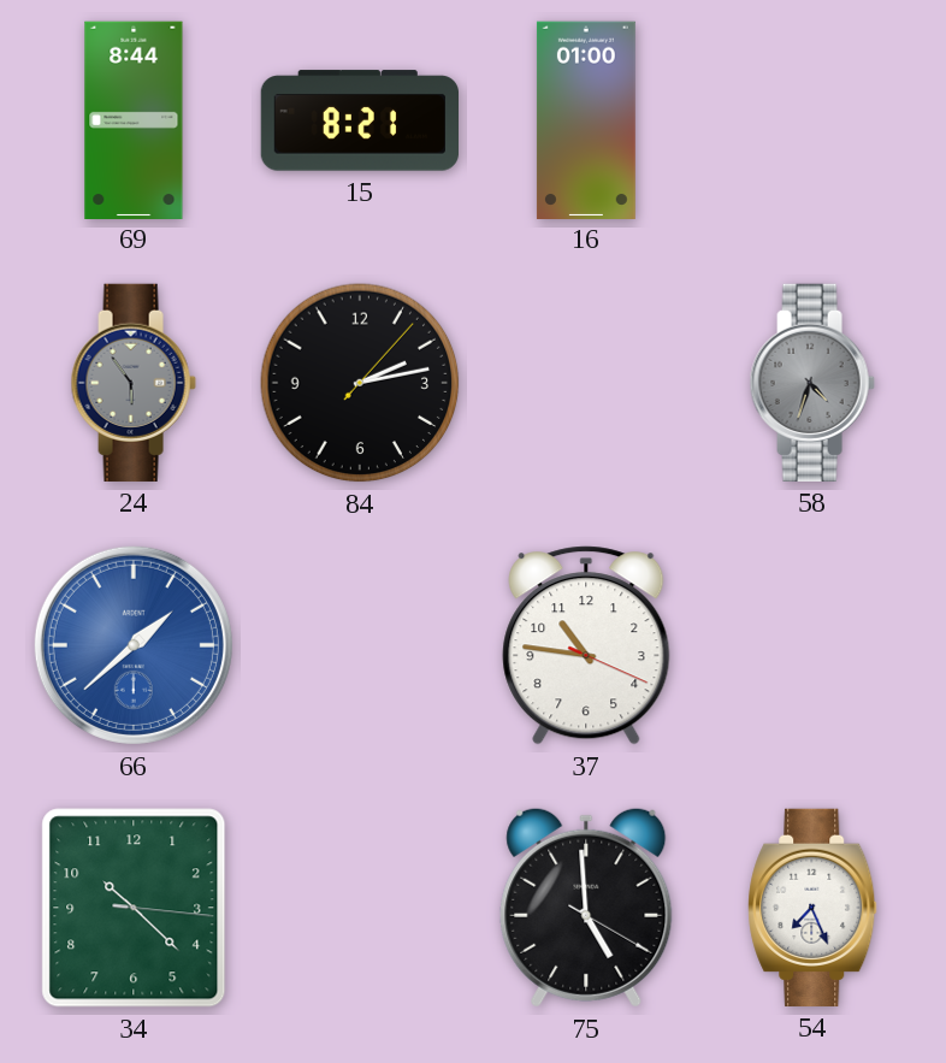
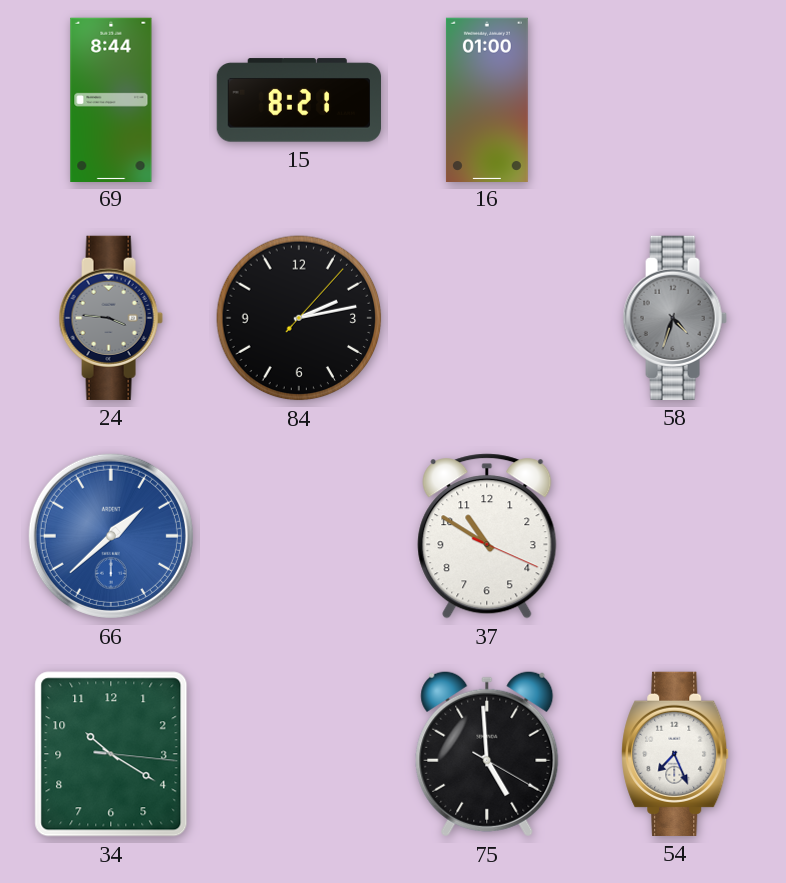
24: 5:54 -> 3:46 (111, 318)
37: 10:46 -> 10:50 (487, 536)
34: 10:22 -> 10:20 (111, 754)
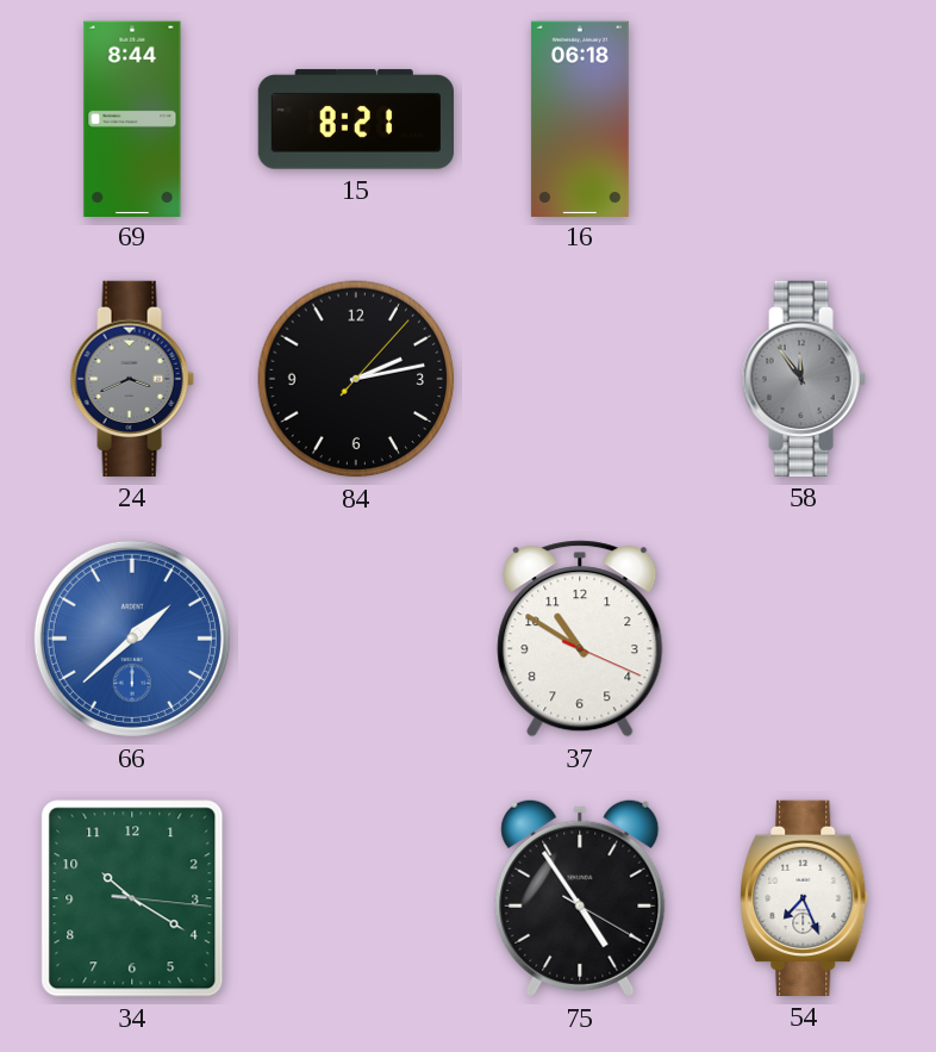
16: 01:00 -> 06:18 (580, 118)
24: 3:46 -> 3:41 (132, 379)
58: 4:33 -> 11:54 (804, 379)
75: 4:59 -> 4:54 (580, 898)
